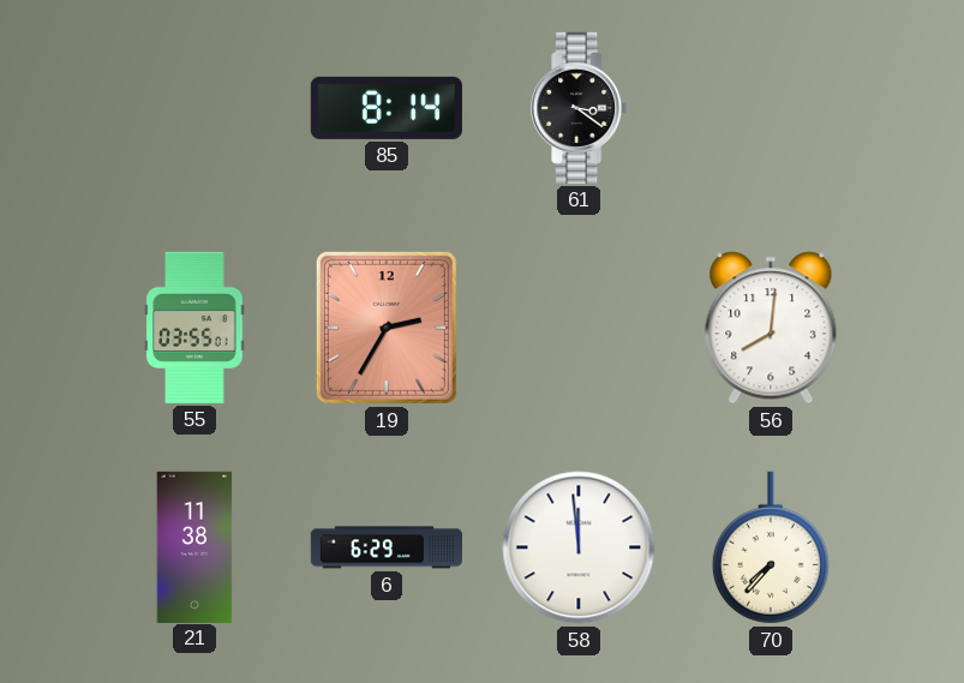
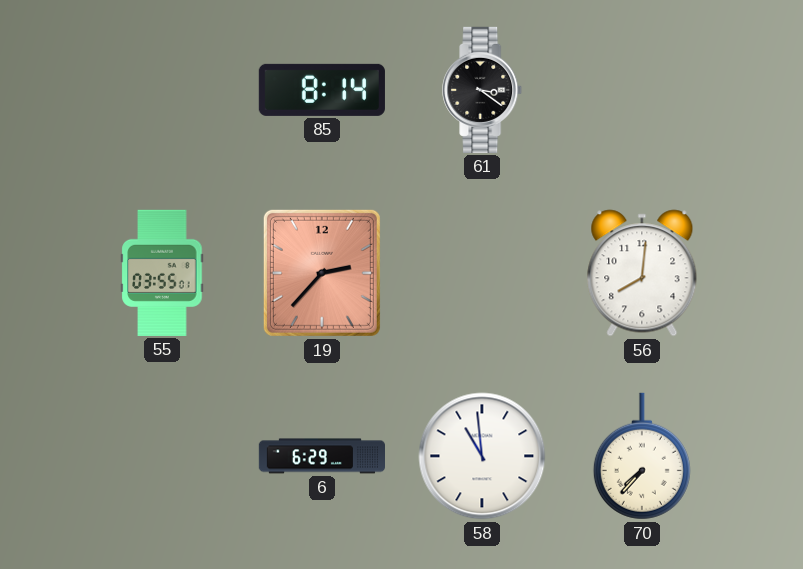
19: 2:35 -> 2:37 (322, 273)
21: 11:38 -> none (194, 546)
58: 11:59 -> 10:59 (482, 456)
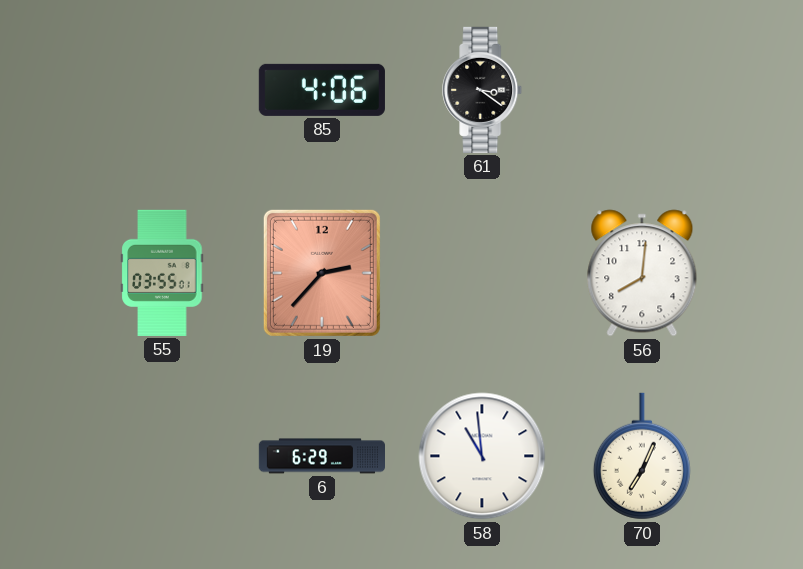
85: 8:14 -> 4:06 (322, 90)
70: 7:37 -> 7:04 (642, 456)
